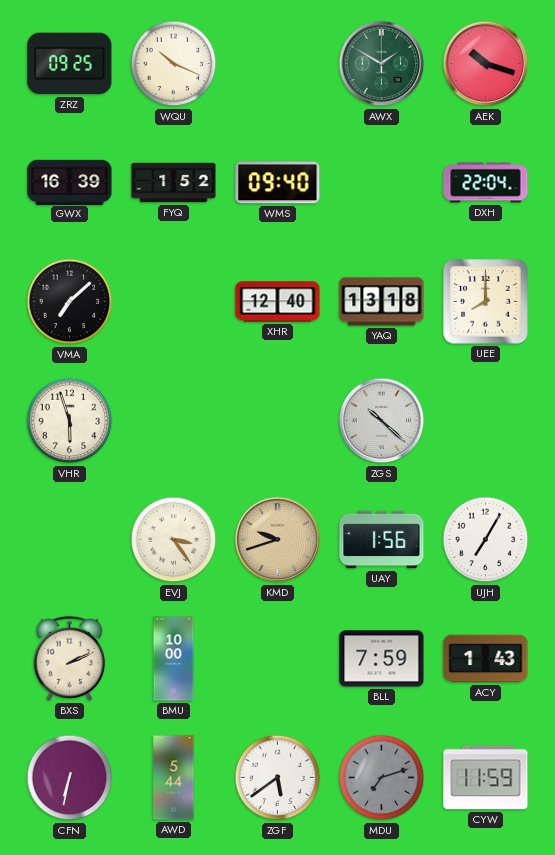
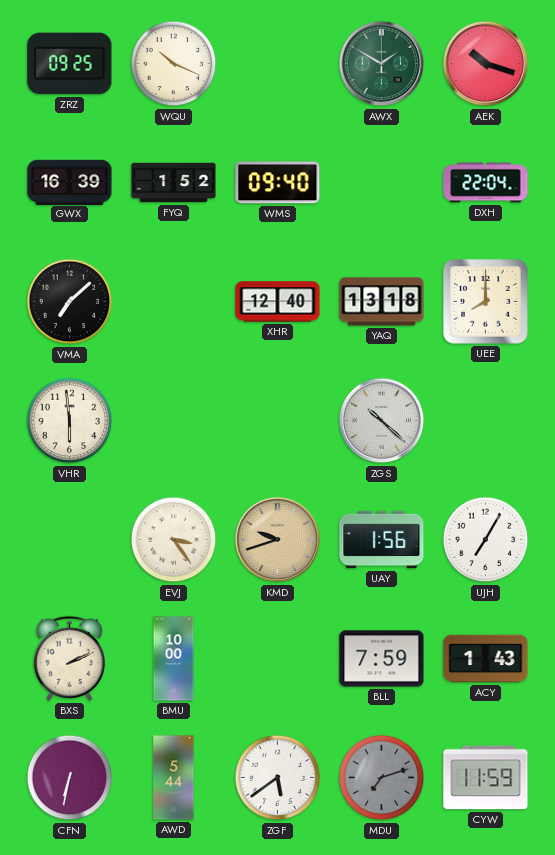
VHR: 5:57 -> 5:59 (70, 421)
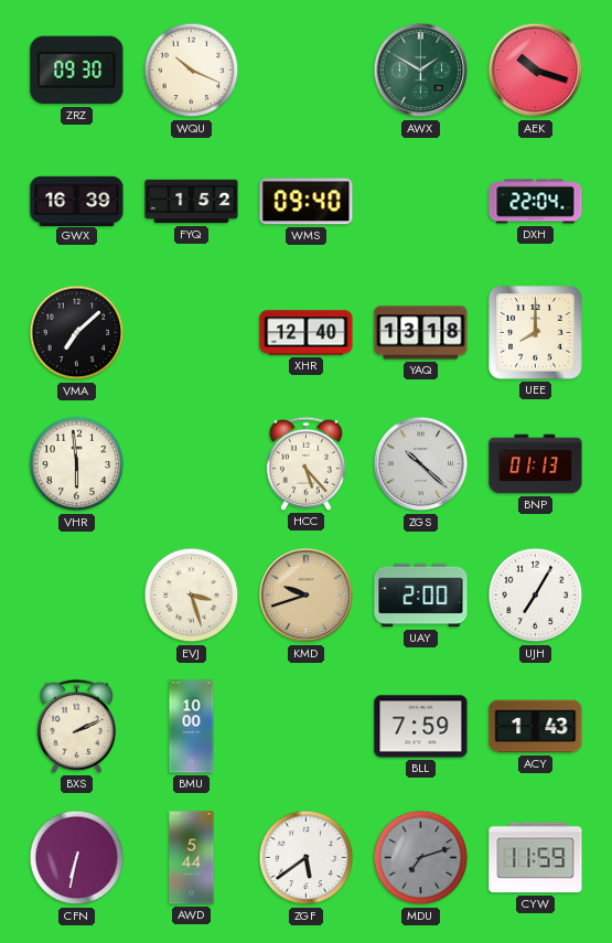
ZRZ: 09:25 -> 09:30 (77, 71)
HCC: none -> 5:23 (305, 463)
BNP: none -> 01:13 (536, 464)
EVJ: 3:24 -> 3:27 (192, 596)
UAY: 1:56 -> 2:00 (421, 596)
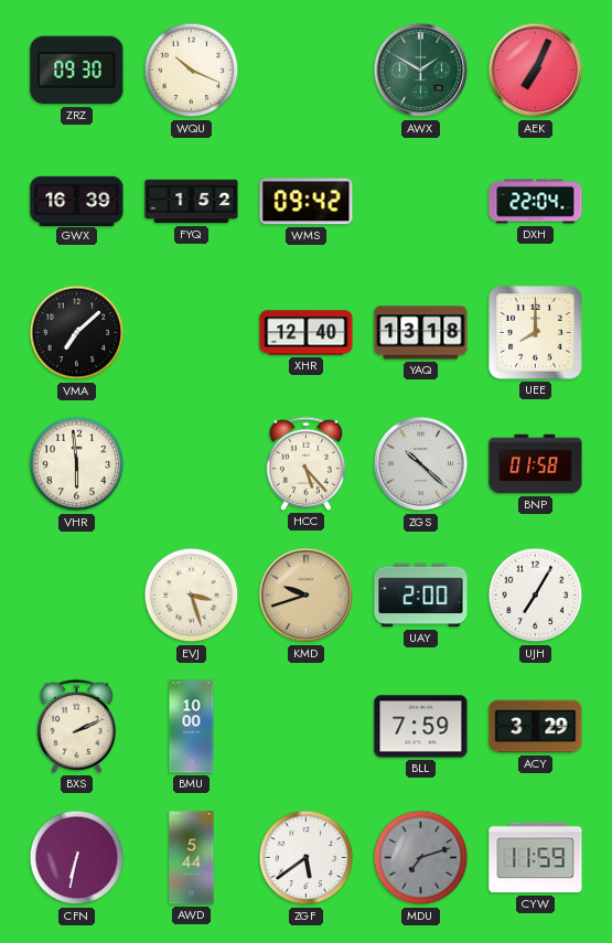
AEK: 10:18 -> 7:04 (536, 71)
WMS: 09:40 -> 09:42 (307, 202)
BNP: 01:13 -> 01:58 (536, 464)
ACY: 1:43 -> 3:29 (536, 727)
